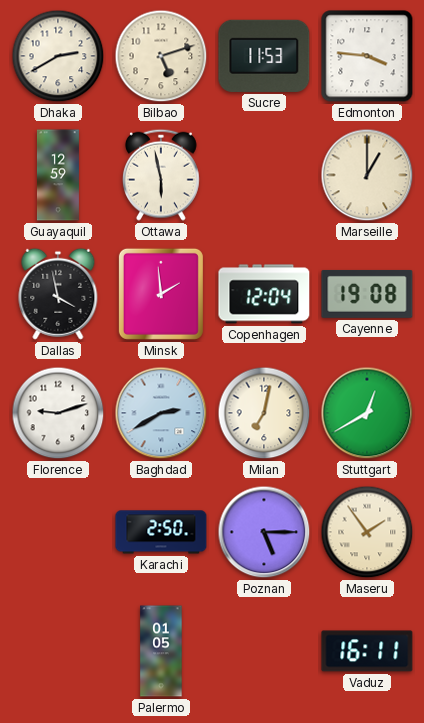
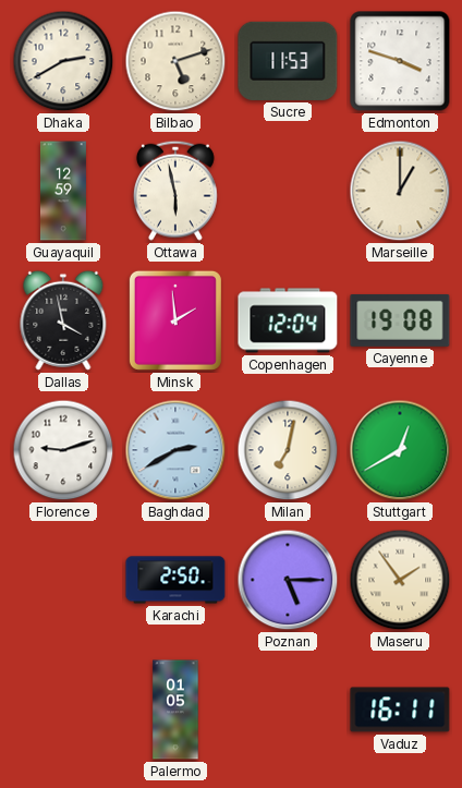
Edmonton: 3:46 -> 3:48 (400, 61)
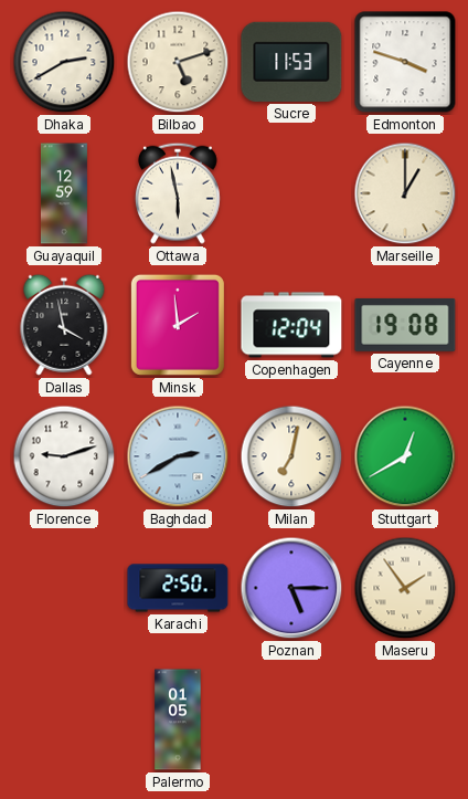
Vaduz: 16:11 -> none (400, 710)
